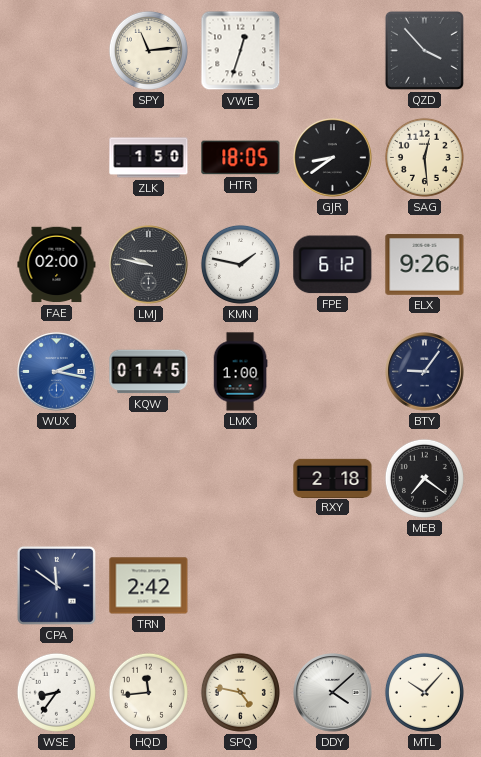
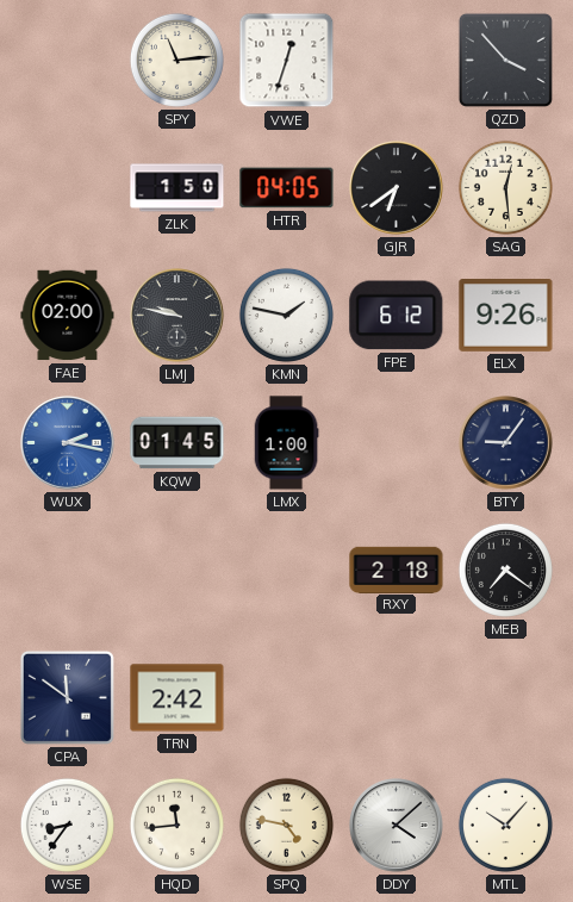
HTR: 18:05 -> 04:05 (287, 188)
GJR: 8:39 -> 6:39 (397, 188)
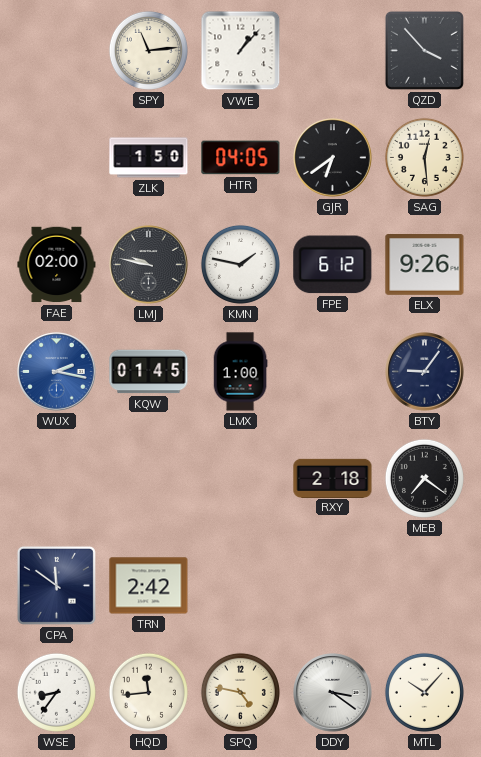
VWE: 12:33 -> 1:07 (241, 51)
DDY: 4:08 -> 3:21 (333, 693)
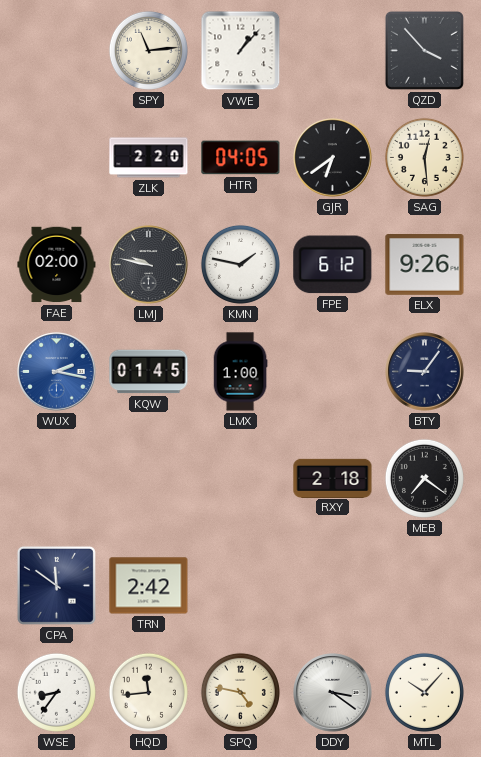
ZLK: 1:50 -> 2:20 (149, 158)
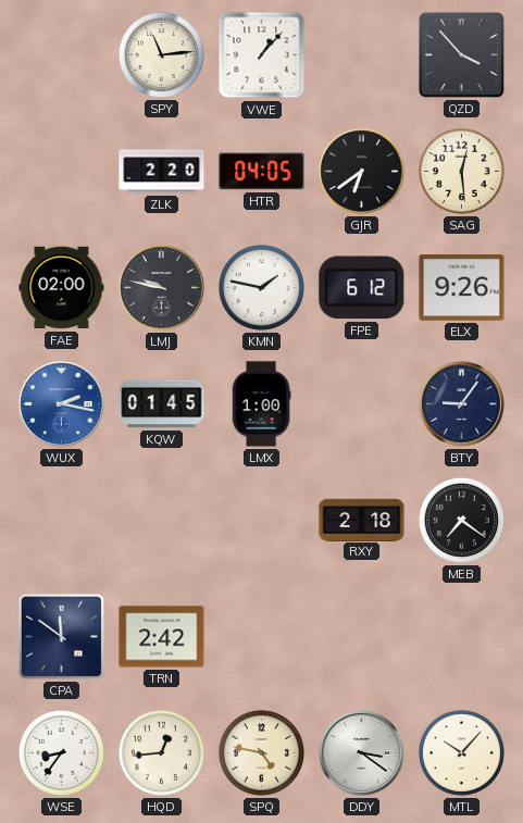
HQD: 11:44 -> 12:44 (161, 752)
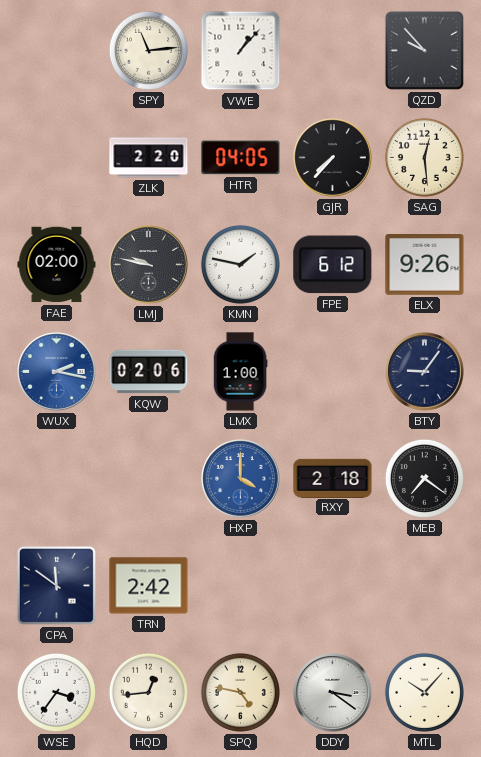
QZD: 3:53 -> 9:53 (424, 50)
GJR: 6:39 -> 7:37 (333, 158)
KQW: 01:45 -> 02:06 (149, 372)
HXP: none -> 4:00 (241, 479)
WSE: 8:36 -> 3:36 (56, 692)
